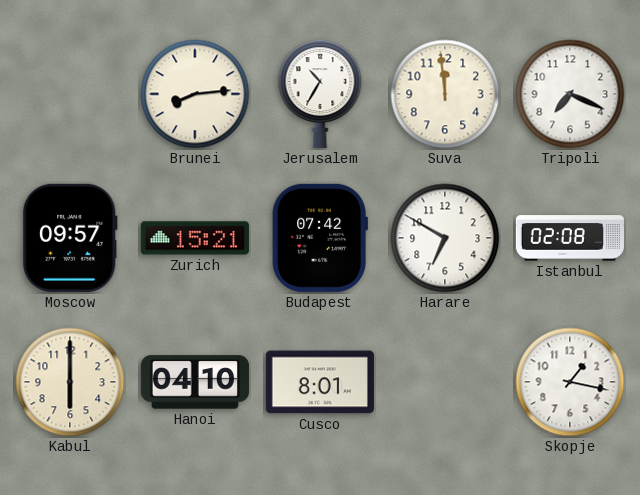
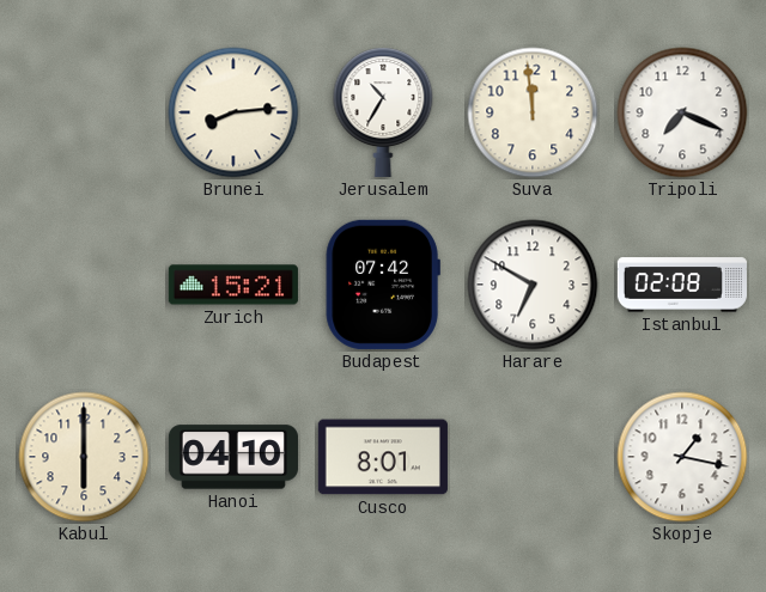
Moscow: 09:57 -> none (70, 238)
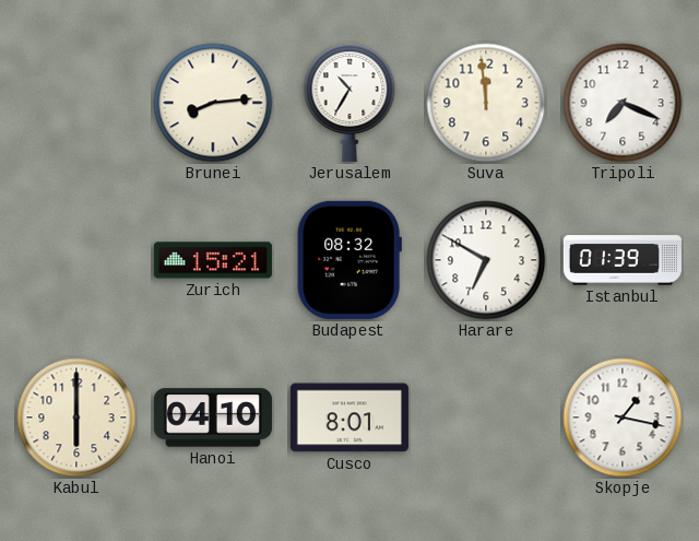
Budapest: 07:42 -> 08:32 (349, 260)
Istanbul: 02:08 -> 01:39 (623, 260)
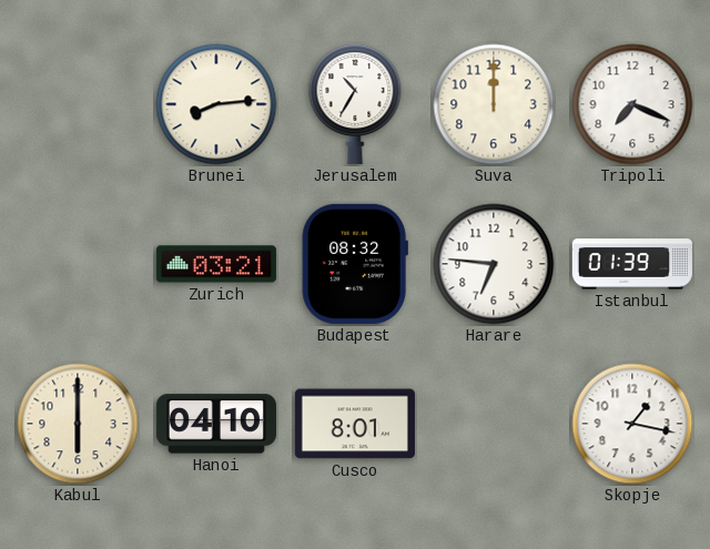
Suva: 11:59 -> 12:00 (494, 104)
Zurich: 15:21 -> 03:21 (216, 264)
Harare: 6:50 -> 6:46 (494, 264)
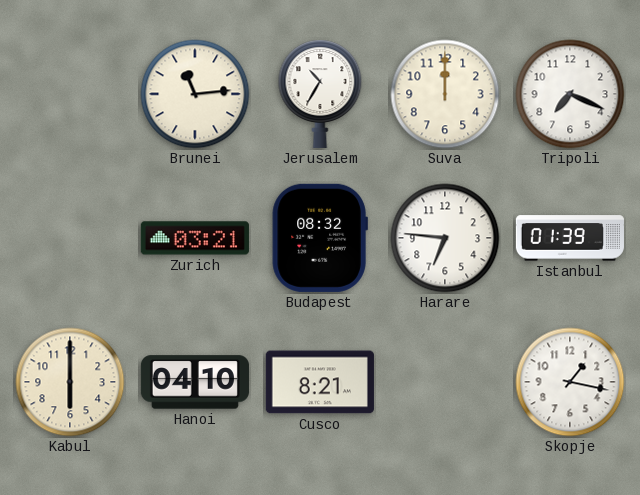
Brunei: 8:14 -> 11:14 (195, 94)
Cusco: 8:01 -> 8:21 (320, 382)
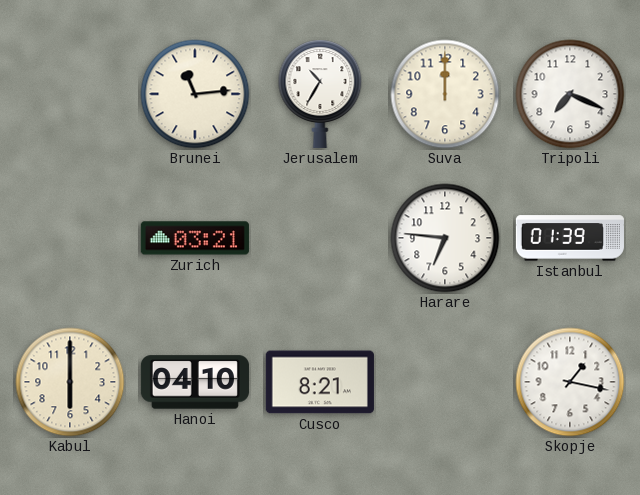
Budapest: 08:32 -> none (320, 238)
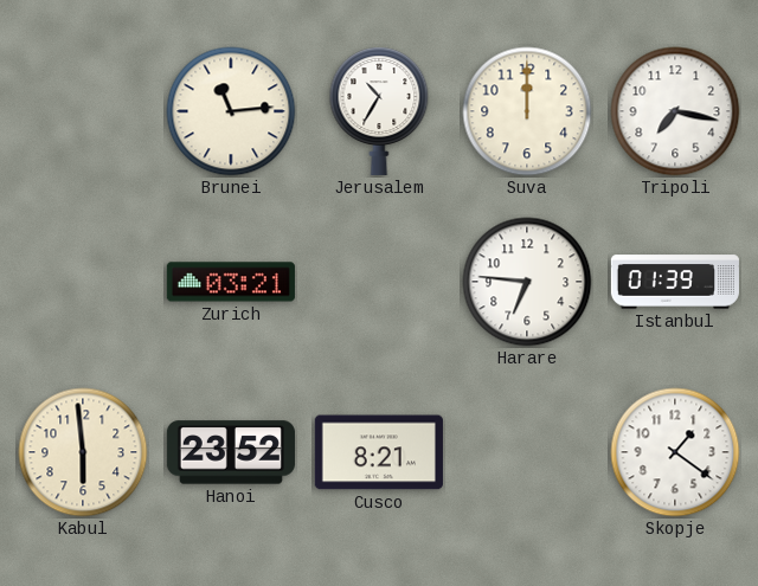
Tripoli: 7:19 -> 7:17 (675, 111)
Kabul: 6:00 -> 5:59 (83, 452)
Hanoi: 04:10 -> 23:52 (231, 452)
Skopje: 1:17 -> 1:21 (675, 452)
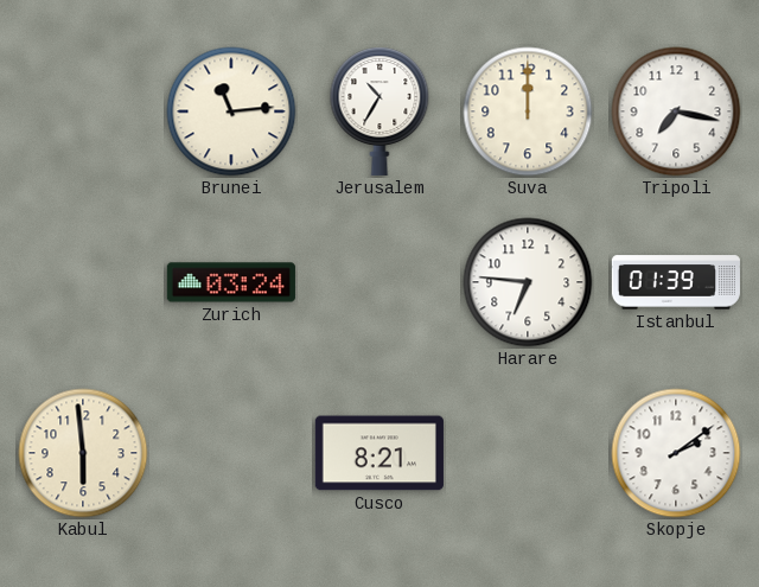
Zurich: 03:21 -> 03:24 (231, 282)
Hanoi: 23:52 -> none (231, 452)
Skopje: 1:21 -> 2:09 (676, 453)
